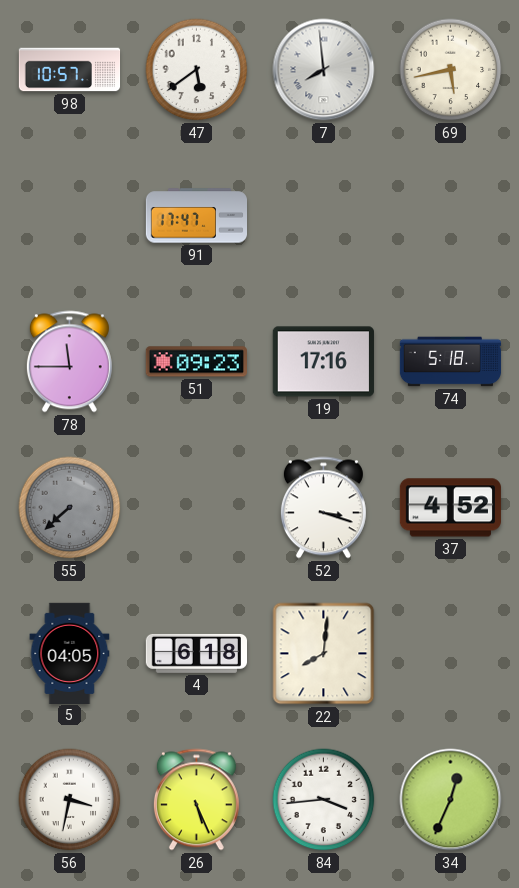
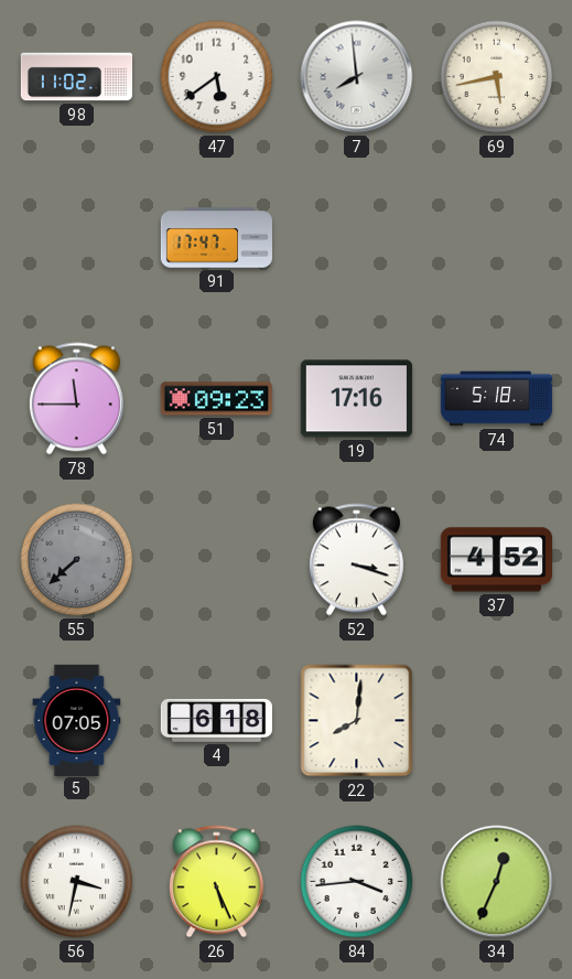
98: 10:57 -> 11:02 (77, 77)
5: 04:05 -> 07:05 (77, 720)
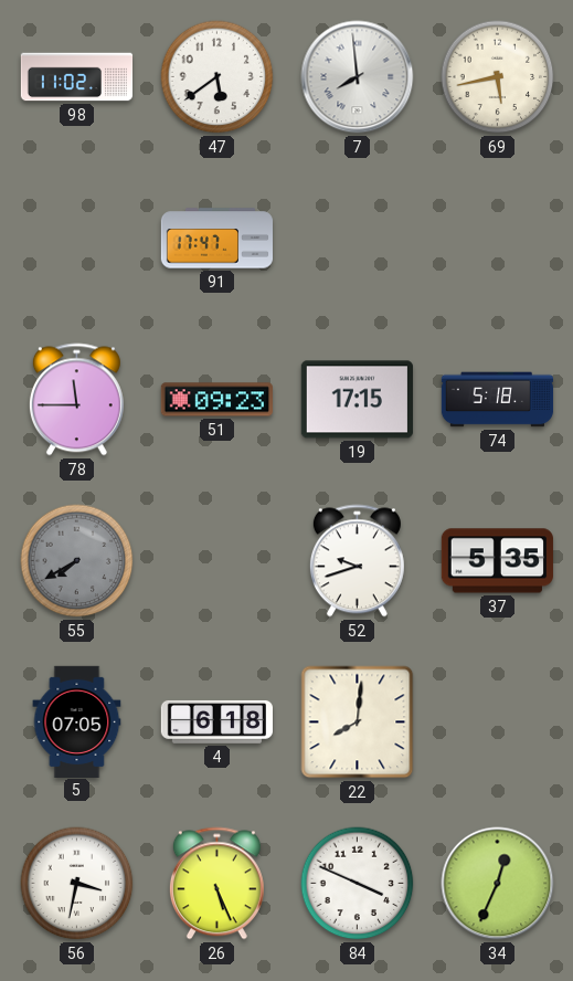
19: 17:16 -> 17:15 (357, 400)
55: 7:38 -> 7:40 (77, 561)
52: 3:18 -> 9:42 (357, 561)
37: 4:52 -> 5:35 (497, 561)
84: 3:44 -> 3:49 (358, 884)
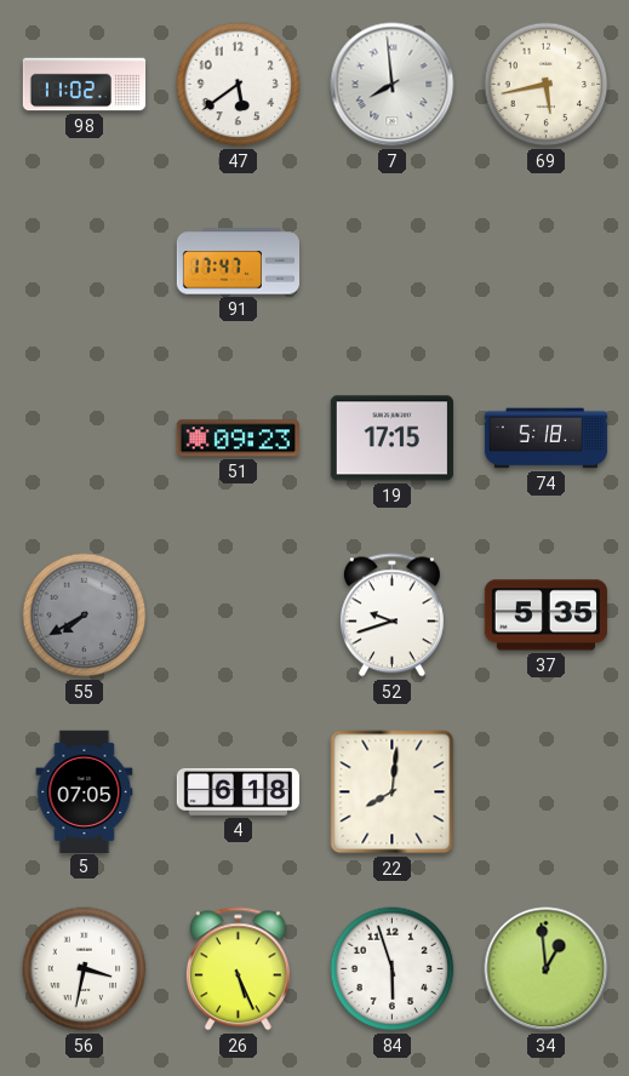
78: 11:45 -> none (76, 400)
84: 3:49 -> 5:57 (393, 969)
34: 12:34 -> 12:59 (547, 969)
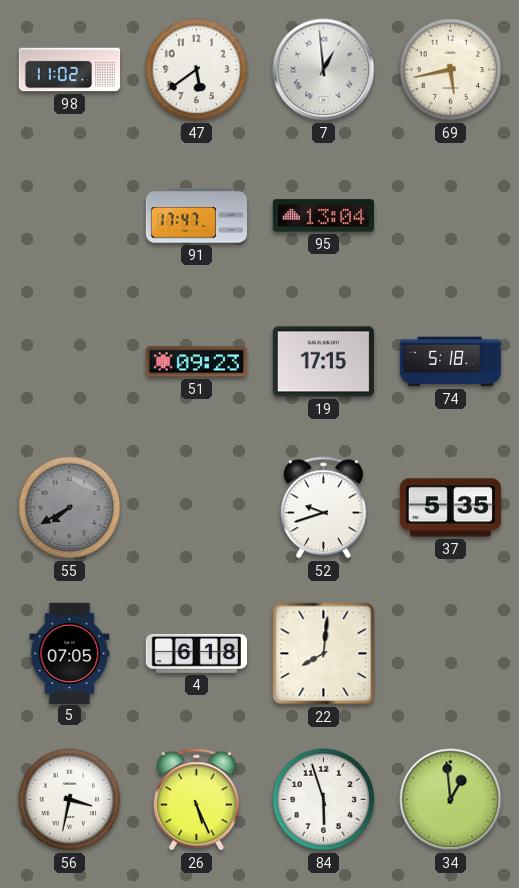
7: 7:59 -> 12:59 (324, 70)
95: none -> 13:04 (323, 216)
